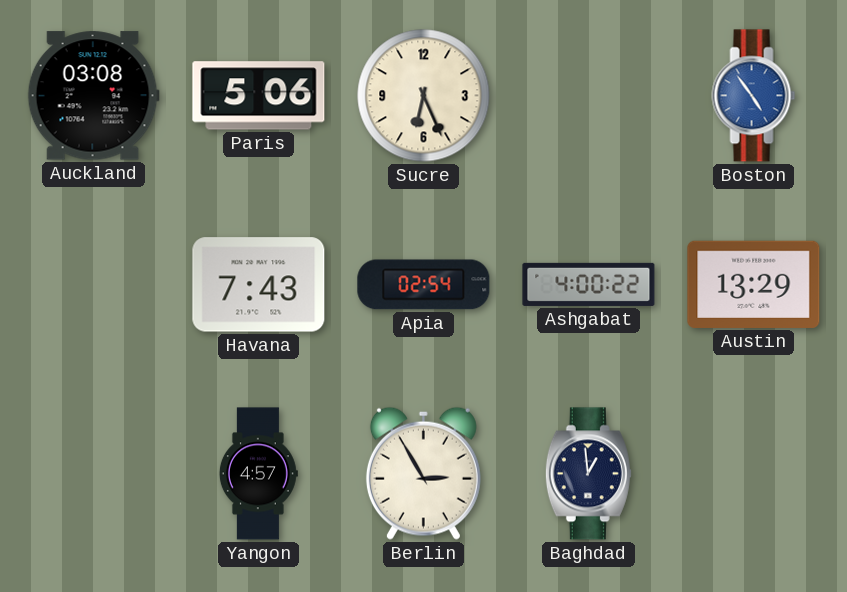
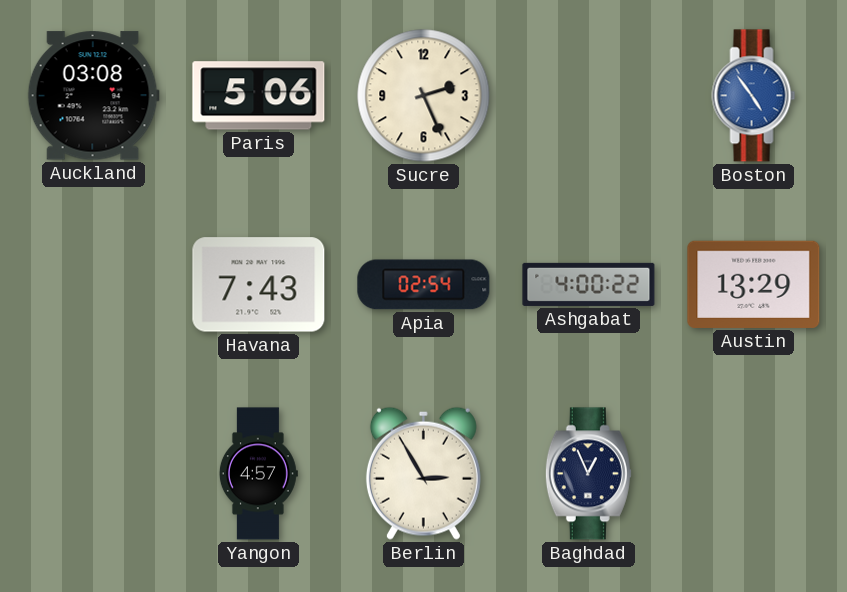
Sucre: 6:26 -> 2:26 (424, 96)
Baghdad: 12:59 -> 12:56 (588, 474)
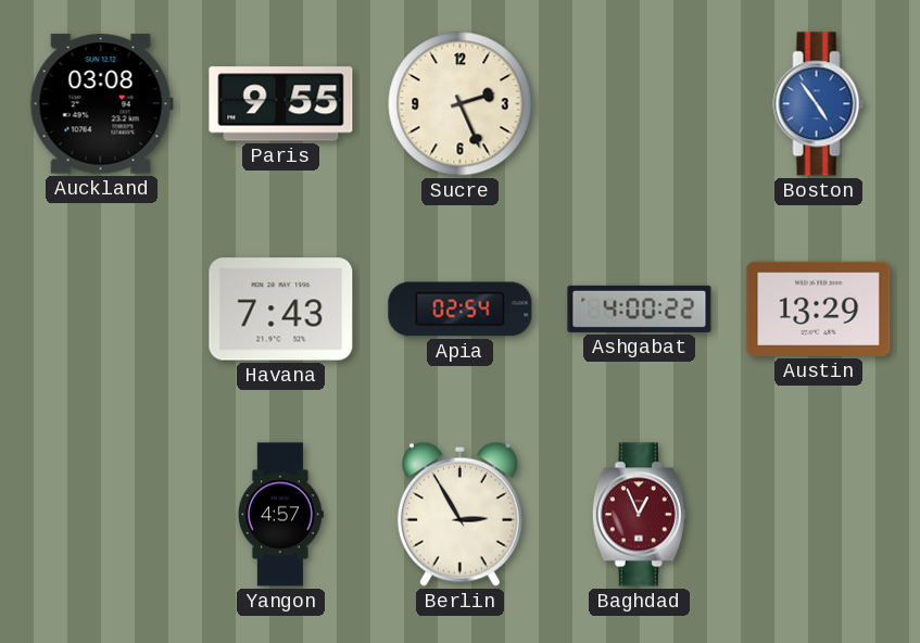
Paris: 5:06 -> 9:55 (281, 104)
Baghdad dial: navy -> burgundy (639, 515)
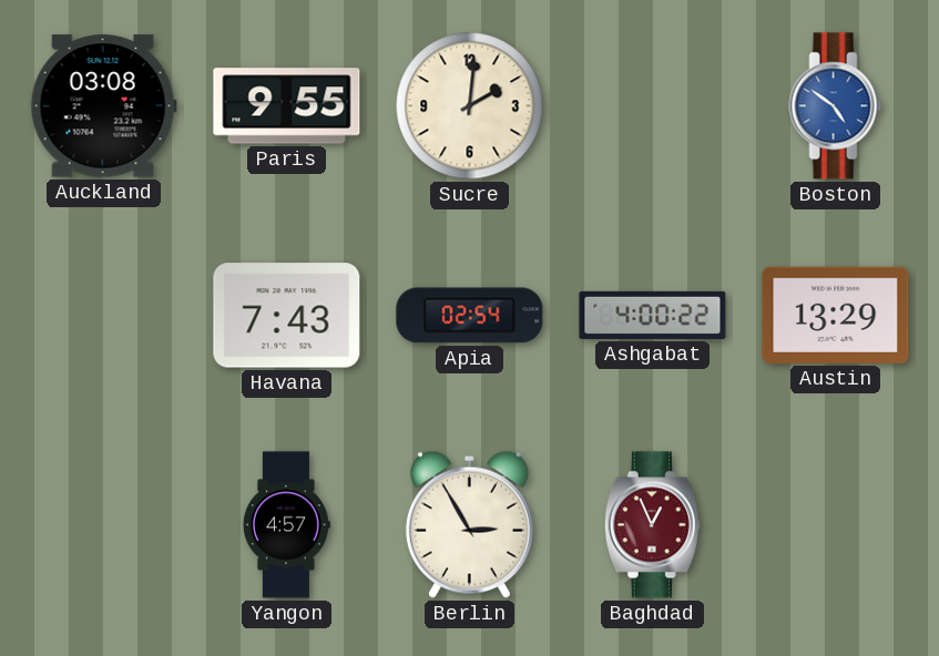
Sucre: 2:26 -> 2:01 (470, 106)
Boston: 4:54 -> 4:51 (836, 106)
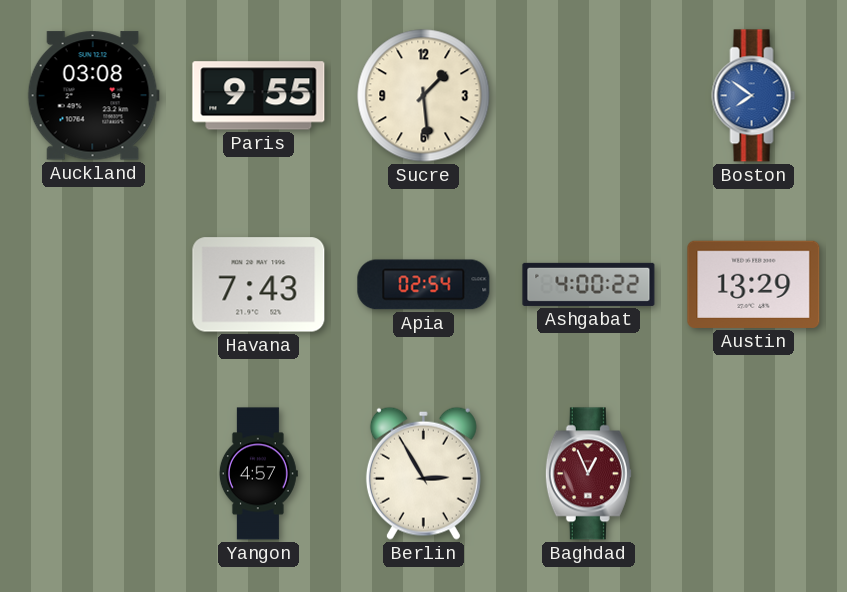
Sucre: 2:01 -> 1:29 (424, 96)
Boston: 4:51 -> 7:51 (754, 96)
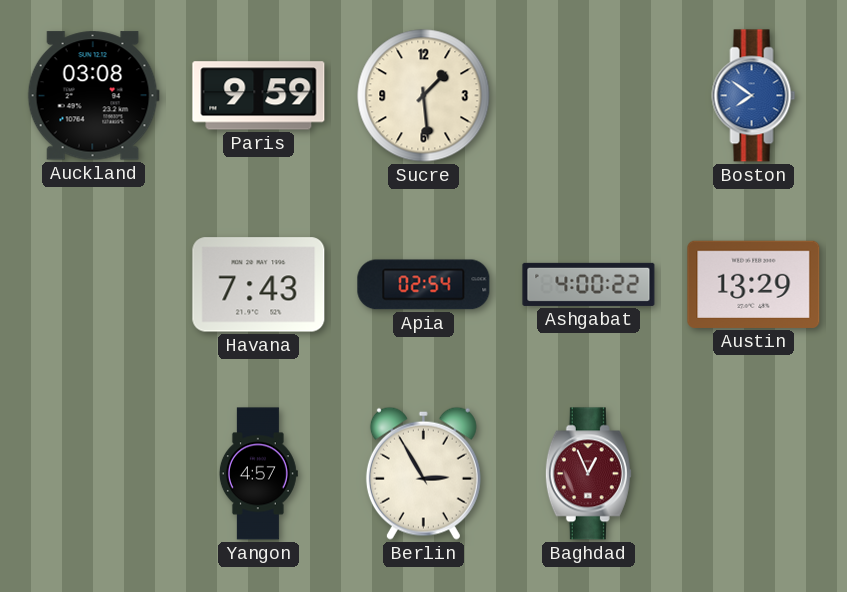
Paris: 9:55 -> 9:59 (259, 96)
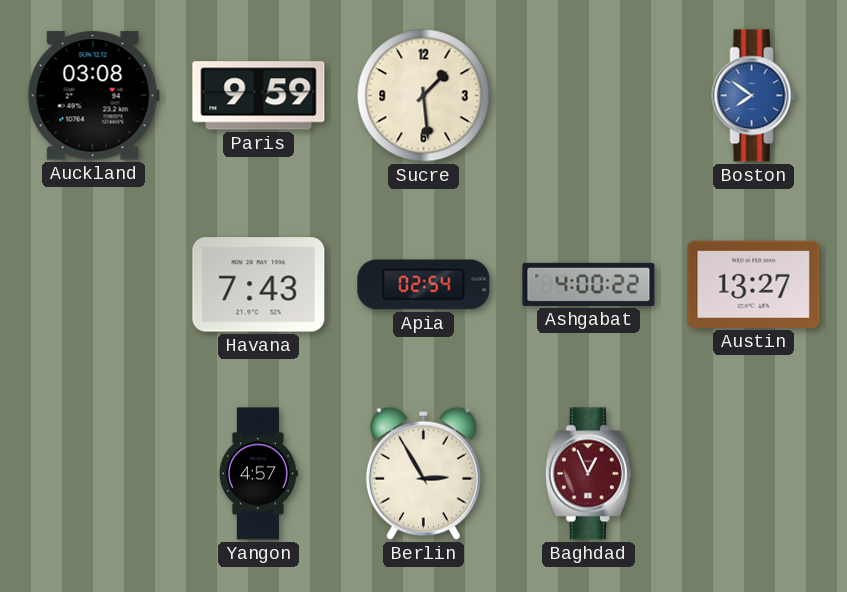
Austin: 13:29 -> 13:27 (754, 284)
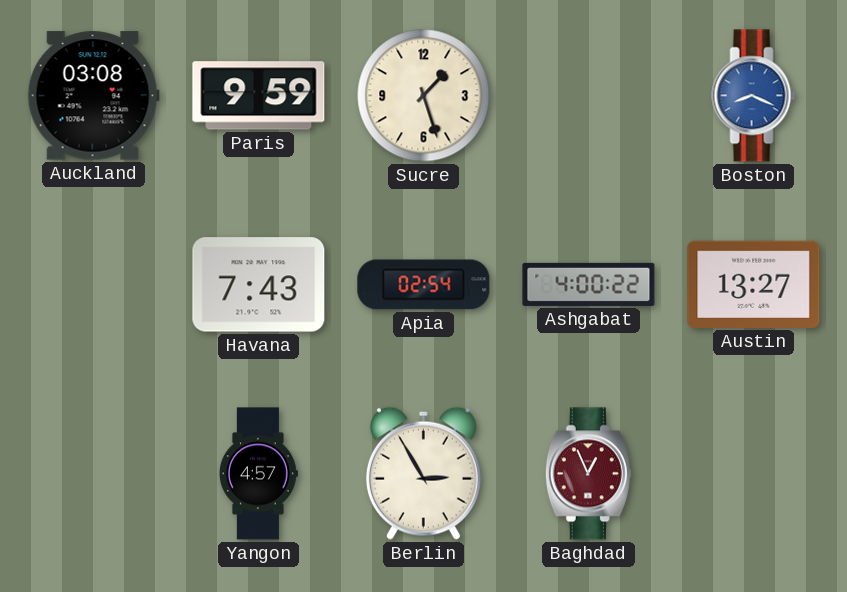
Sucre: 1:29 -> 1:27 (424, 96)
Boston: 7:51 -> 8:19 (754, 96)
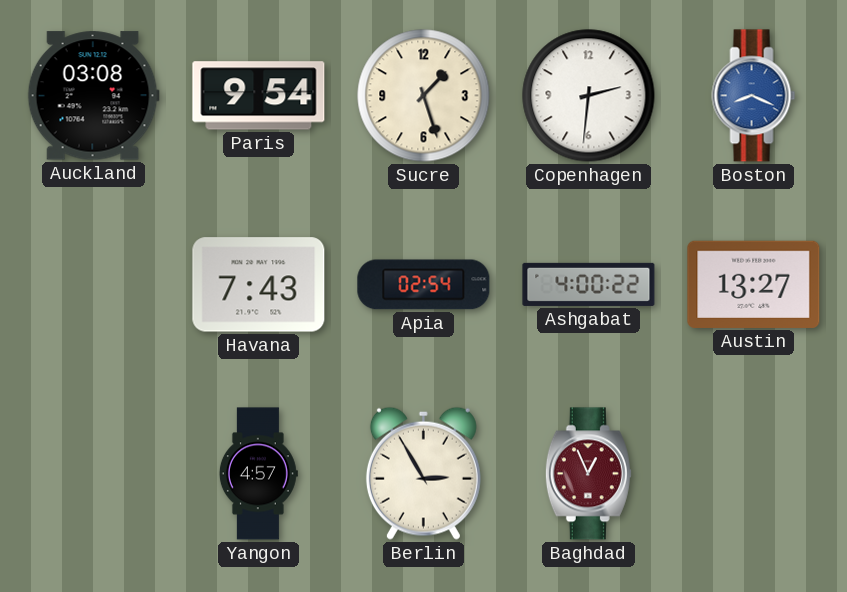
Paris: 9:59 -> 9:54 (259, 96)
Copenhagen: none -> 2:31 (589, 96)
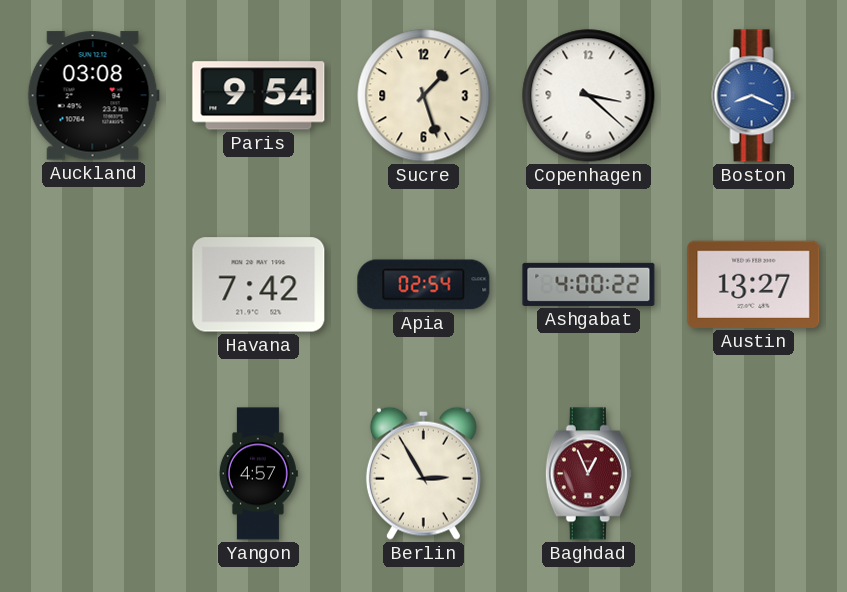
Copenhagen: 2:31 -> 3:22 (589, 96)
Havana: 7:43 -> 7:42 (259, 285)
